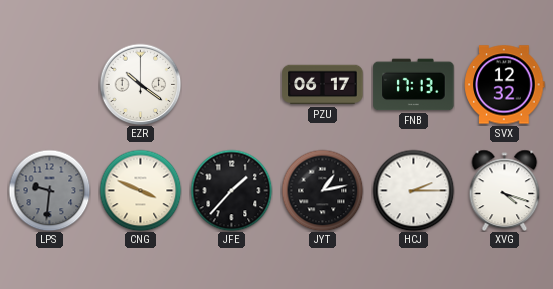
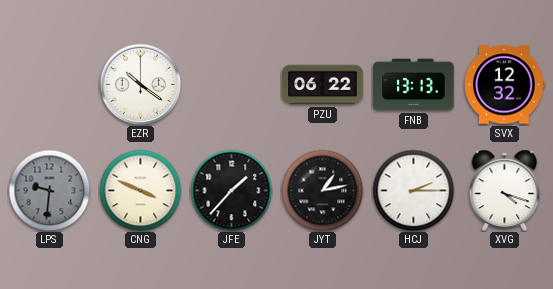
PZU: 06:17 -> 06:22 (323, 85)
FNB: 17:13 -> 13:13 (414, 85)
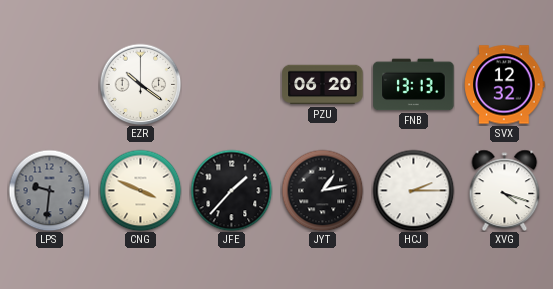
PZU: 06:22 -> 06:20 (323, 85)
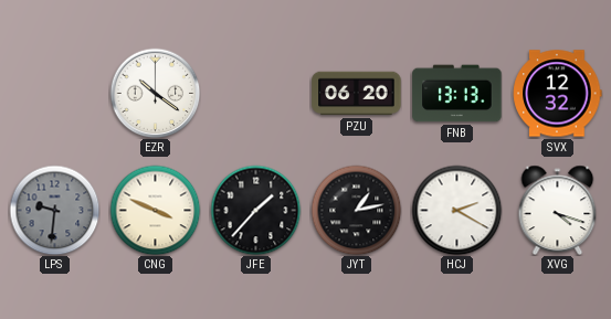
HCJ: 2:15 -> 2:20 (456, 210)
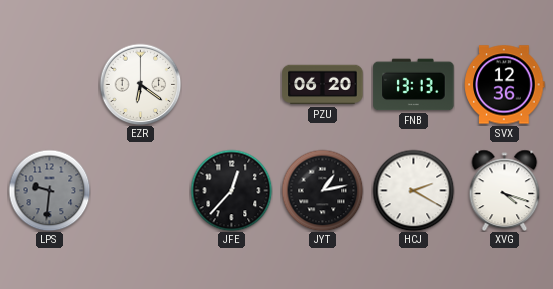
EZR: 10:21 -> 6:21 (140, 84)
SVX: 12:32 -> 12:36 (505, 85)
CNG: 3:49 -> none (155, 210)
JFE: 1:37 -> 12:37 (231, 190)
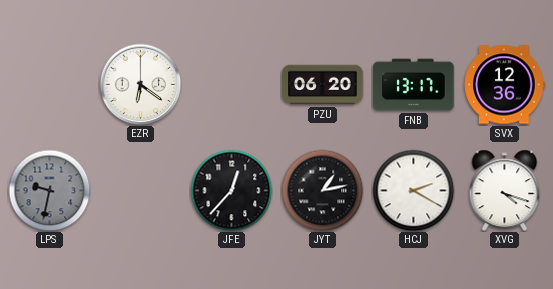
FNB: 13:13 -> 13:17 (414, 85)
LPS: 9:31 -> 9:32 (49, 190)
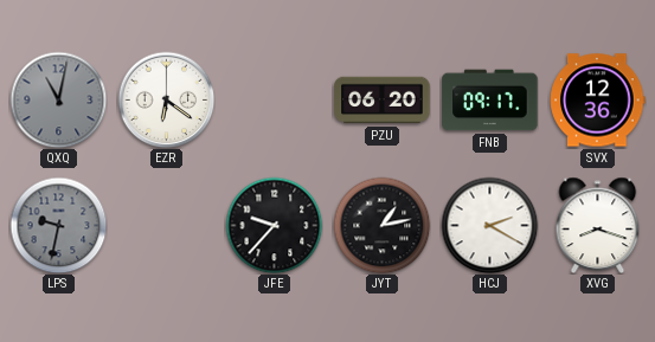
QXQ: none -> 11:02 (58, 99)
FNB: 13:17 -> 09:17 (490, 101)
JFE: 12:37 -> 9:37 (274, 225)
XVG: 4:18 -> 8:18 (598, 225)
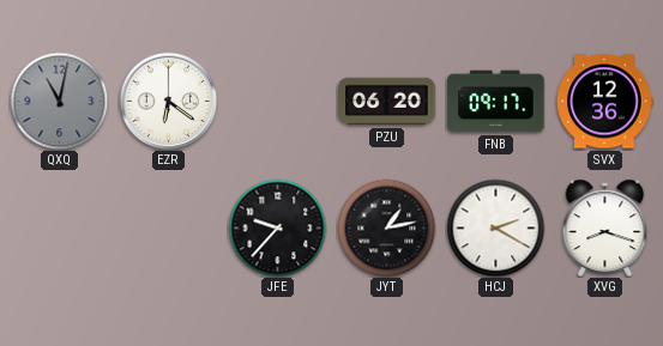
LPS: 9:32 -> none (58, 225)
